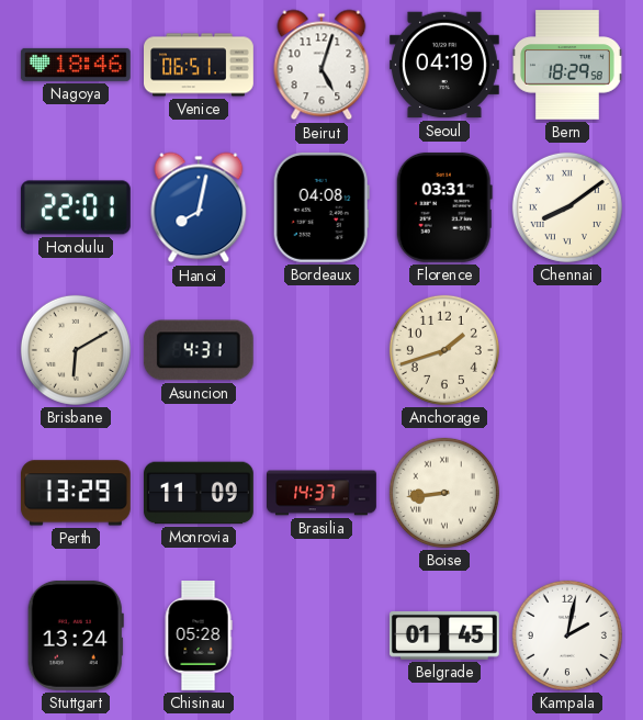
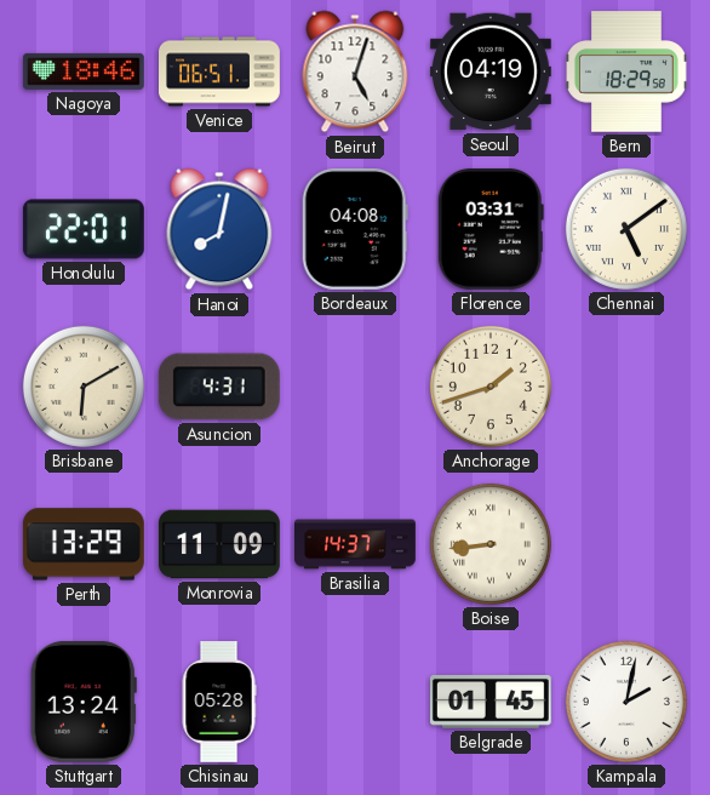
Chennai: 8:09 -> 5:09 (626, 229)
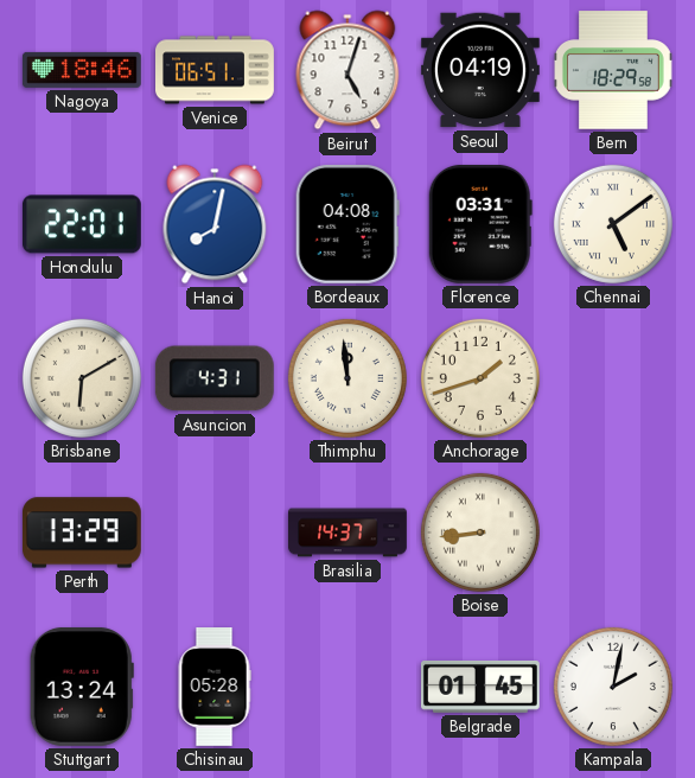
Thimphu: none -> 11:59 (347, 378)
Monrovia: 11:09 -> none (221, 544)
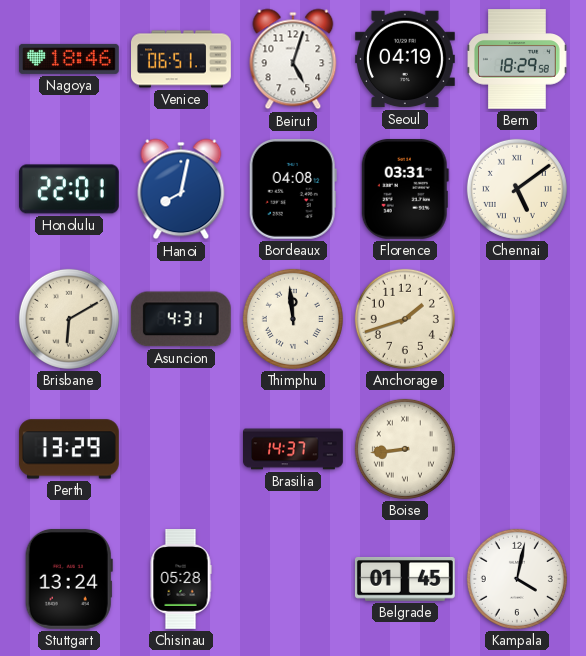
Kampala: 2:02 -> 4:02 (517, 579)
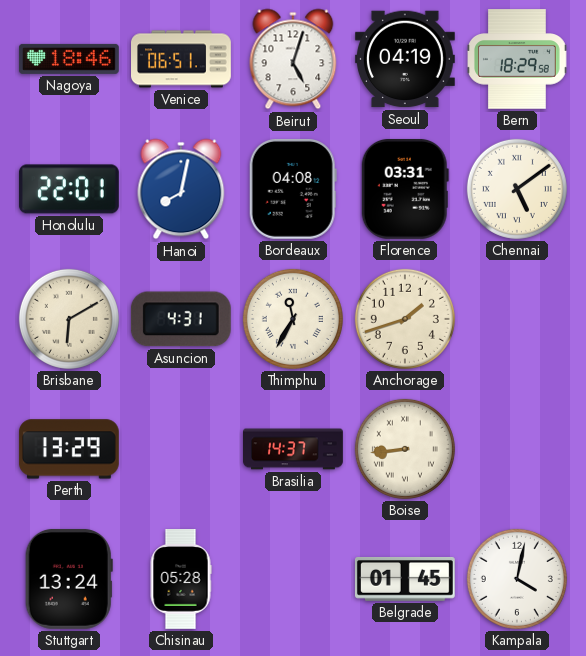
Thimphu: 11:59 -> 11:35 (293, 319)
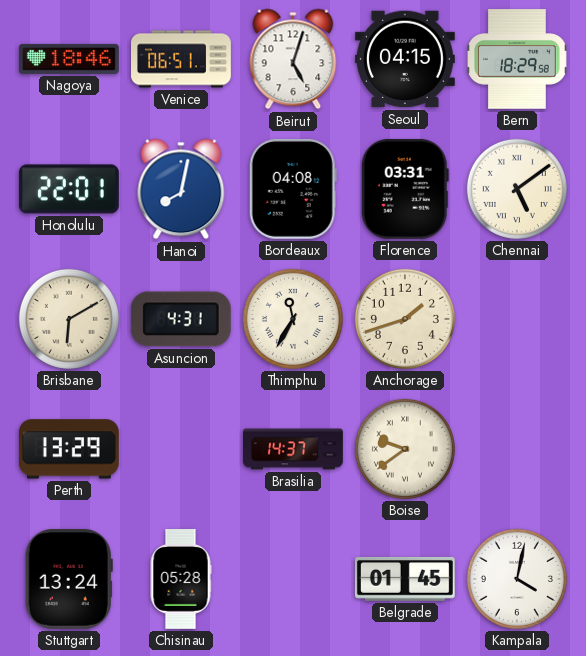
Seoul: 04:19 -> 04:15 (405, 59)
Boise: 8:44 -> 9:39 (405, 449)
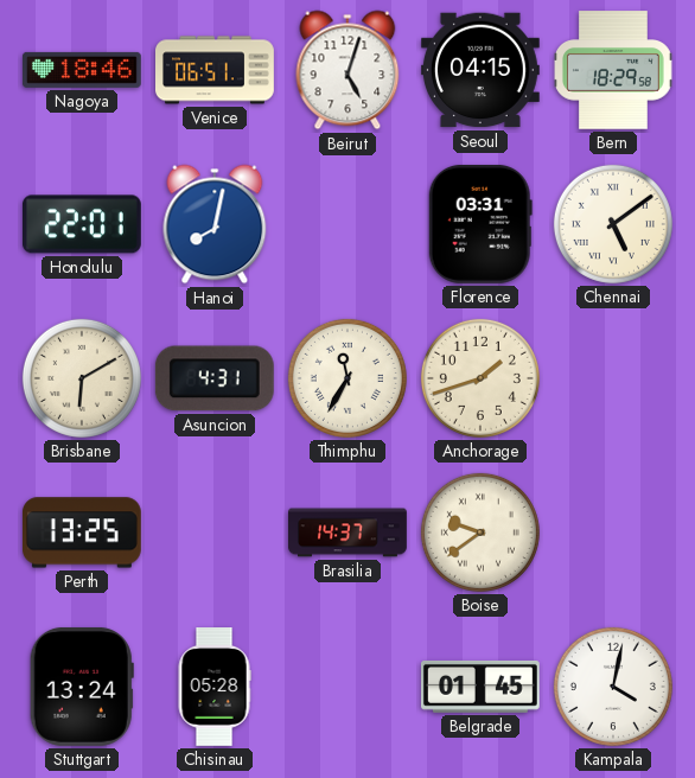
Bordeaux: 04:08 -> none (293, 189)
Perth: 13:29 -> 13:25 (82, 533)
